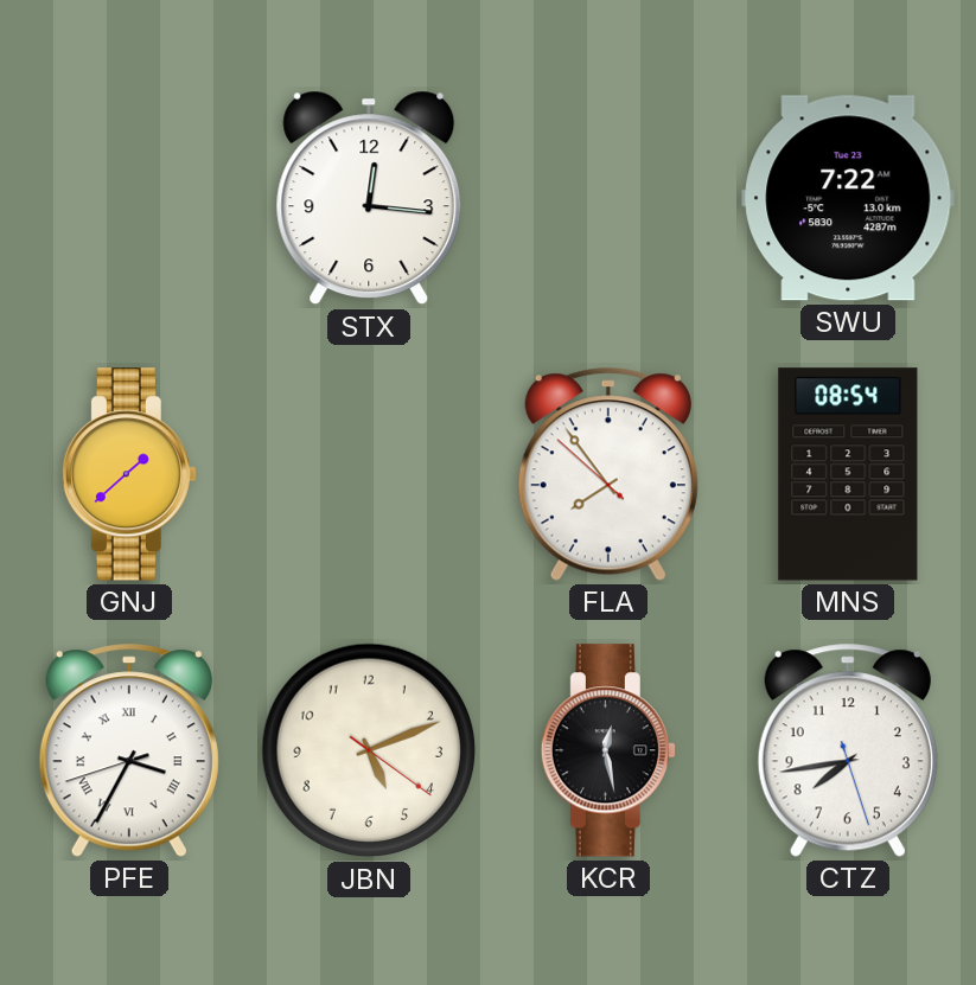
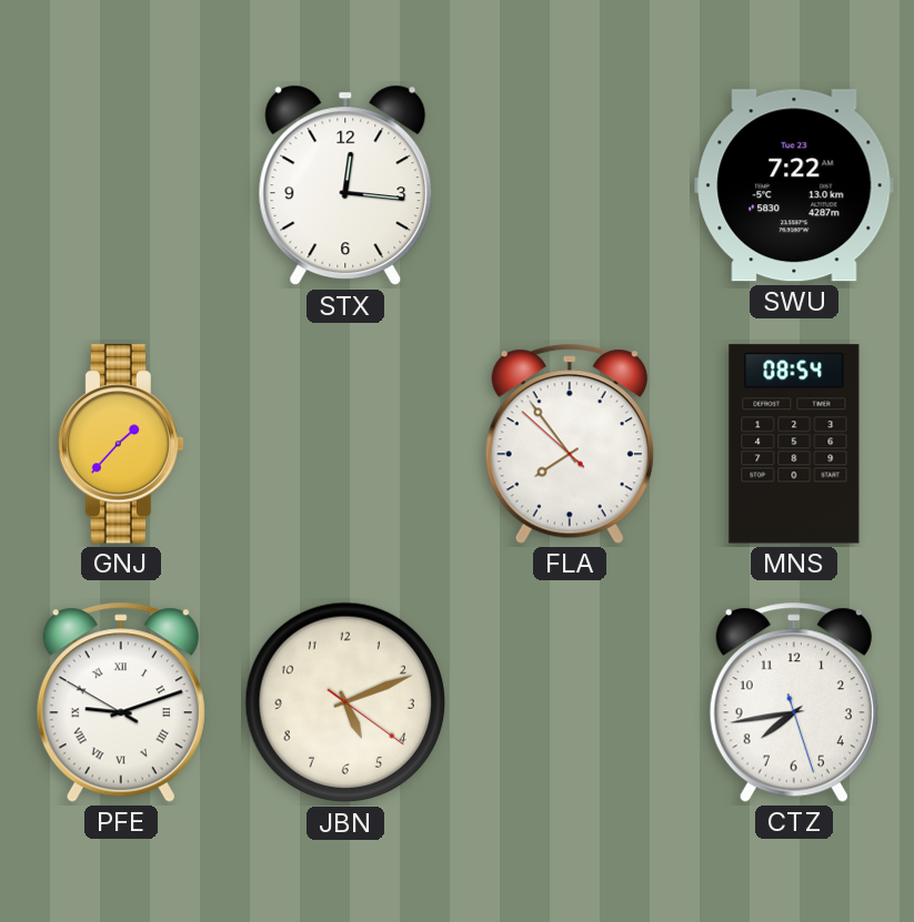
GNJ: 1:38 -> 1:37 (121, 444)
PFE: 3:34 -> 9:11 (121, 702)
KCR: 12:28 -> none (608, 750)
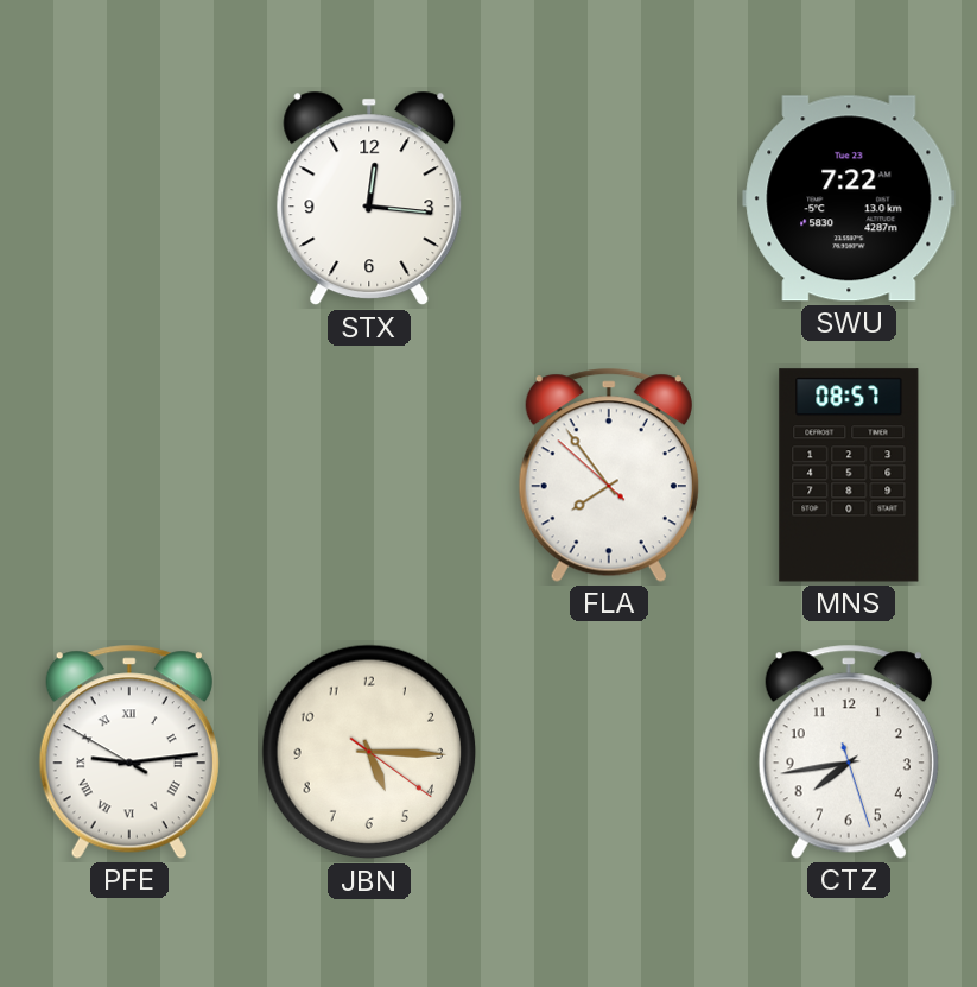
GNJ: 1:37 -> none (121, 444)
MNS: 08:54 -> 08:57 (849, 475)
PFE: 9:11 -> 9:13 (129, 752)
JBN: 5:11 -> 5:15 (369, 752)
